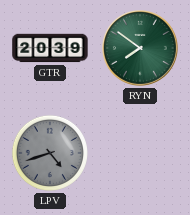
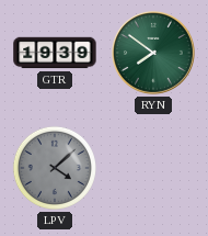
GTR: 20:39 -> 19:39 (55, 53)
LPV: 4:42 -> 4:08 (55, 168)
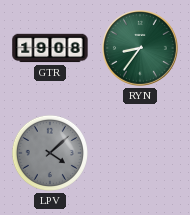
GTR: 19:39 -> 19:08 (50, 48)
RYN: 7:51 -> 8:36 (141, 49)
